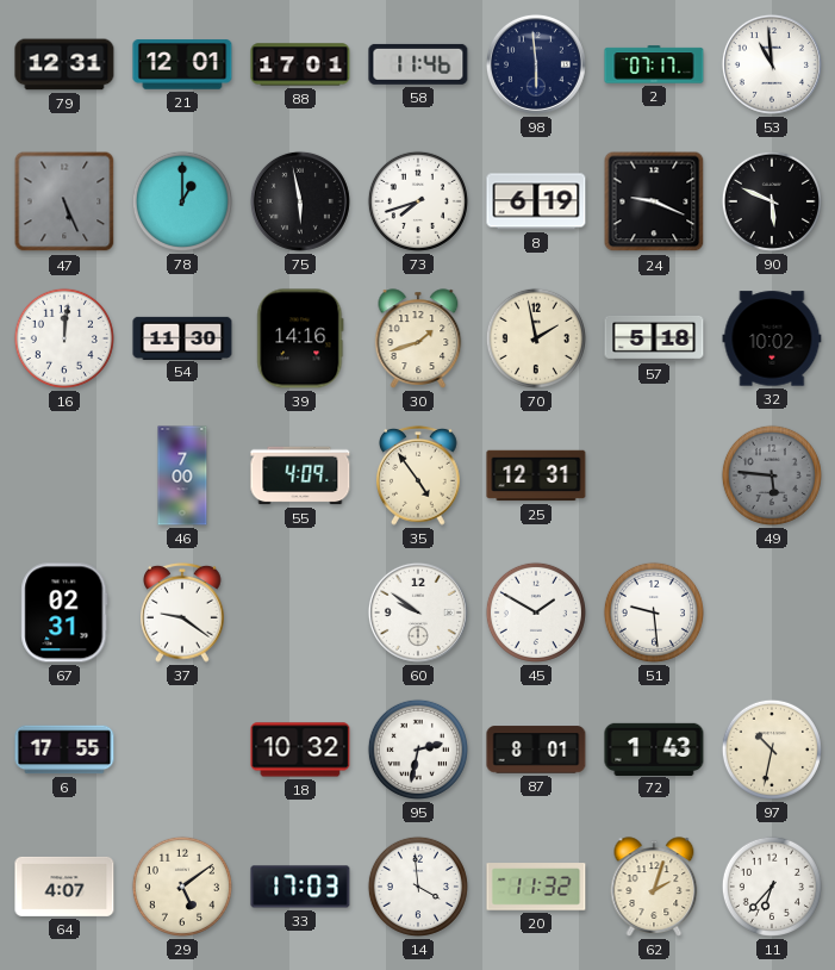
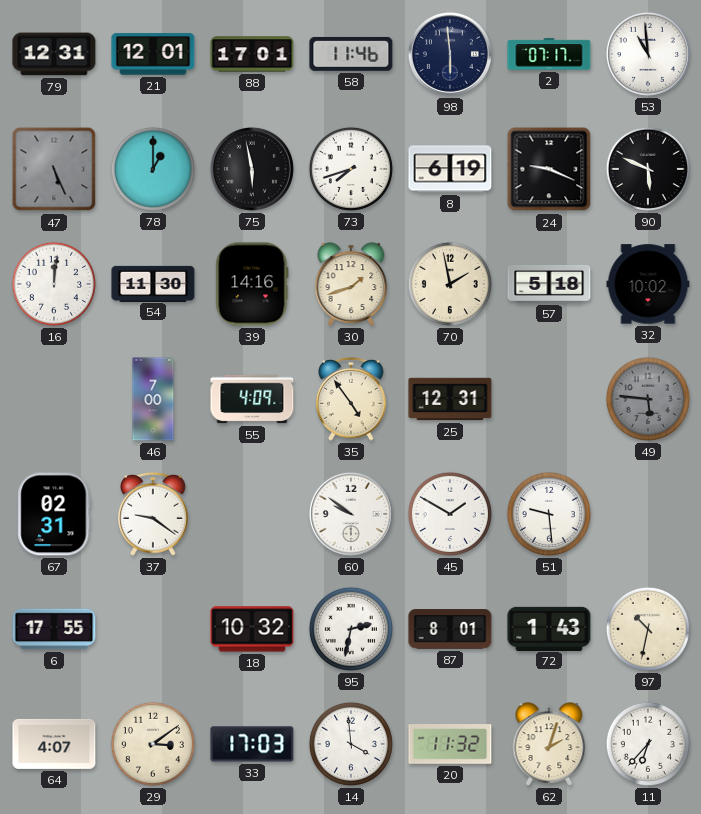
29: 5:09 -> 3:09 (153, 744)
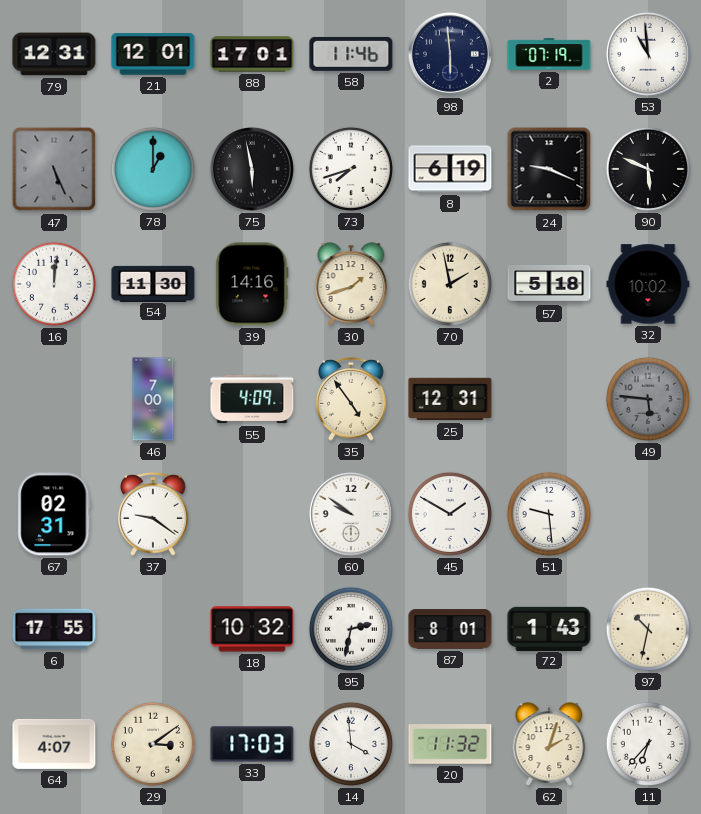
2: 07:17 -> 07:19 (549, 54)
